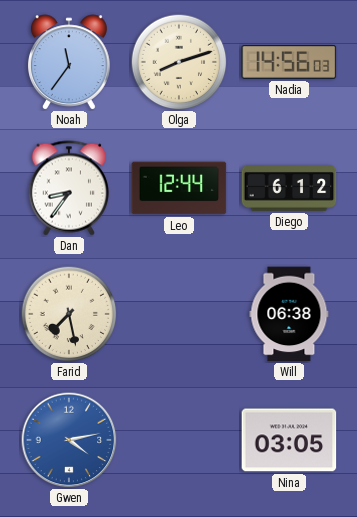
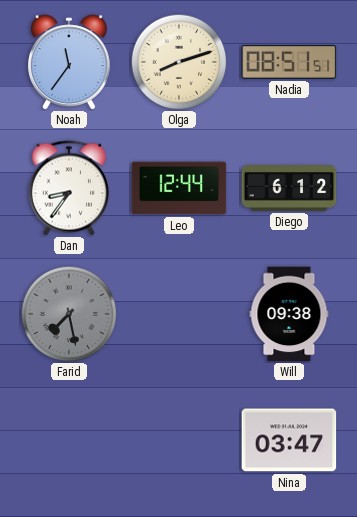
Nadia: 14:56 -> 08:51 (289, 63)
Farid dial: cream -> grey (69, 314)
Will: 06:38 -> 09:38 (289, 314)
Gwen: 4:13 -> none (69, 440)
Nina: 03:05 -> 03:47 (289, 440)
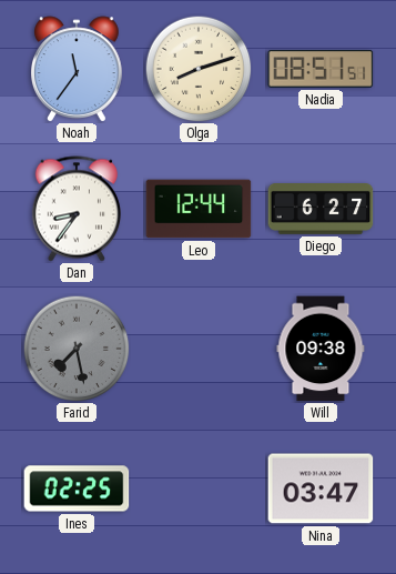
Diego: 6:12 -> 6:27 (321, 210)
Ines: none -> 02:25 (77, 489)
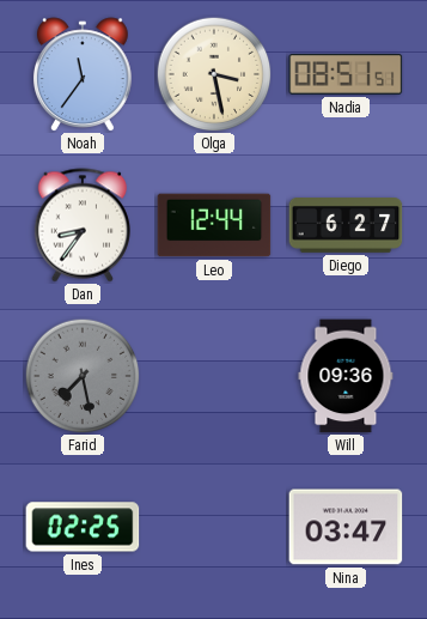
Olga: 8:12 -> 3:28 (214, 74)
Will: 09:38 -> 09:36 (346, 376)
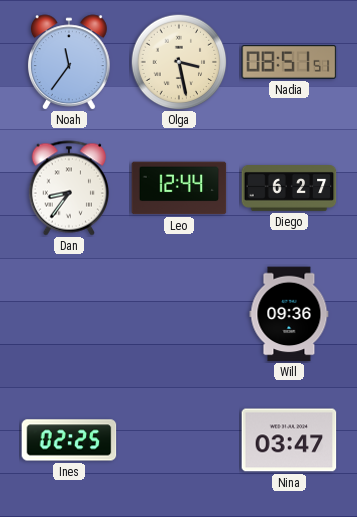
Farid: 7:28 -> none (83, 376)
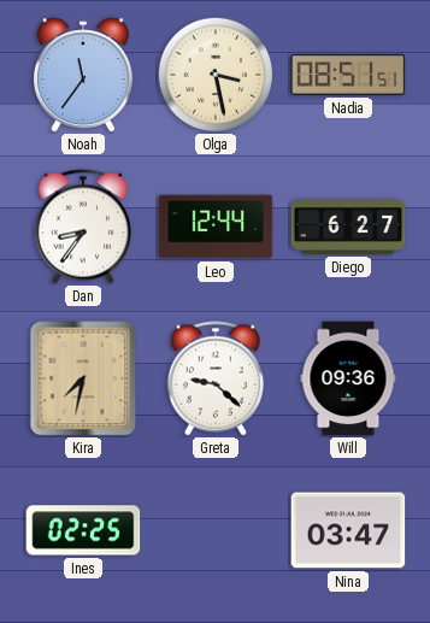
Kira: none -> 7:32 (83, 378)
Greta: none -> 9:22 (214, 378)
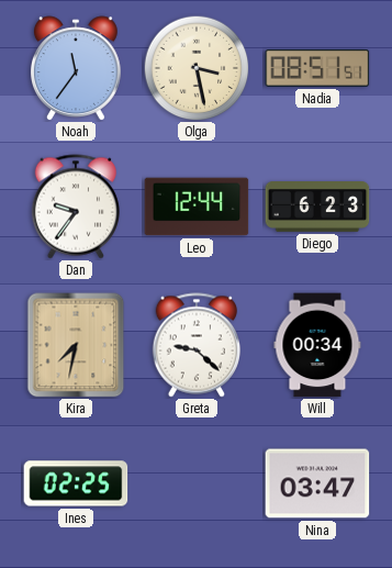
Dan: 8:36 -> 9:36 (75, 207)
Diego: 6:27 -> 6:23 (317, 208)
Will: 09:36 -> 00:34 (317, 345)
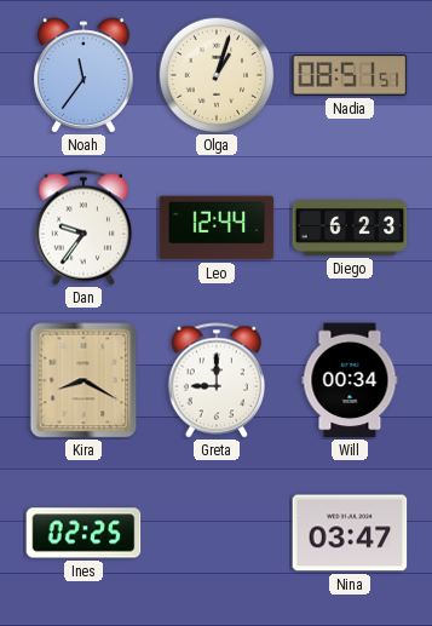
Olga: 3:28 -> 1:03 (217, 75)
Kira: 7:32 -> 8:20 (83, 380)
Greta: 9:22 -> 9:00 (215, 380)
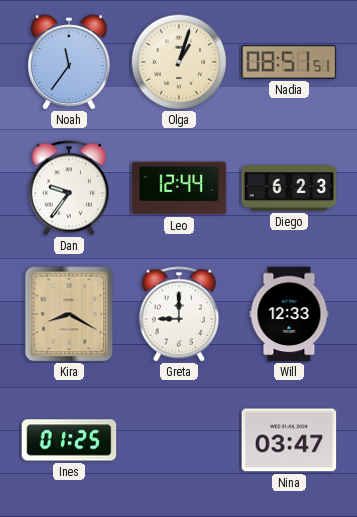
Will: 00:34 -> 12:33 (289, 314)
Ines: 02:25 -> 01:25 (69, 440)
